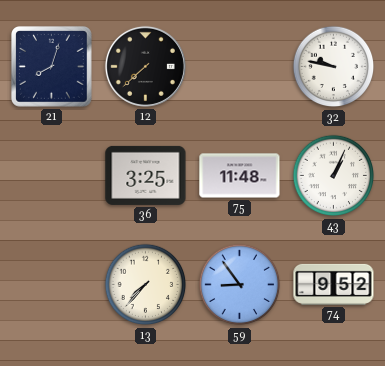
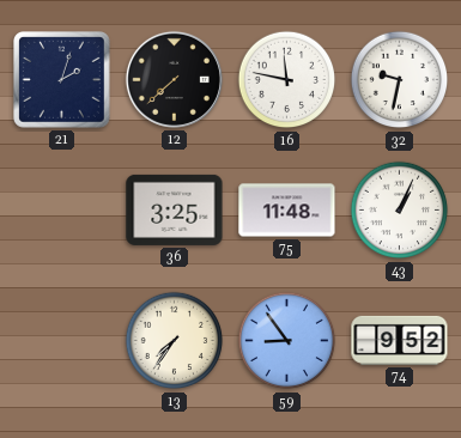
21: 8:03 -> 2:03 (62, 80)
16: none -> 11:47 (287, 80)
32: 9:47 -> 9:32 (400, 80)
13: 7:37 -> 7:36 (175, 341)
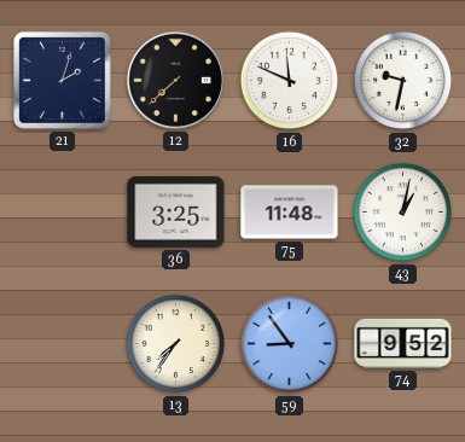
16: 11:47 -> 11:49 (290, 81)
43: 1:04 -> 1:02 (403, 213)
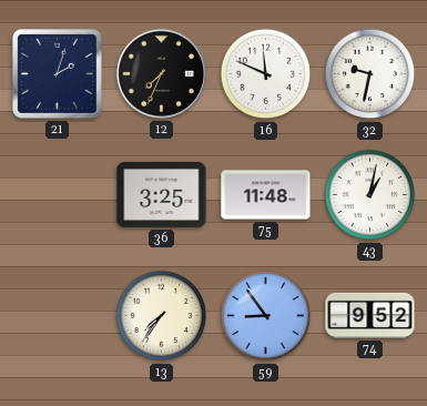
12: 7:38 -> 7:34 (161, 73)
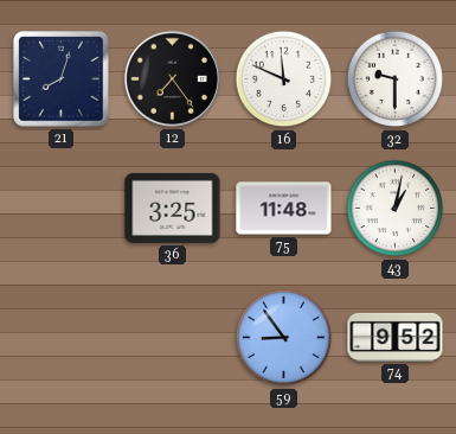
21: 2:03 -> 8:03 (62, 79)
12: 7:34 -> 7:24 (172, 78)
32: 9:32 -> 9:30 (396, 79)
13: 7:36 -> none (162, 316)
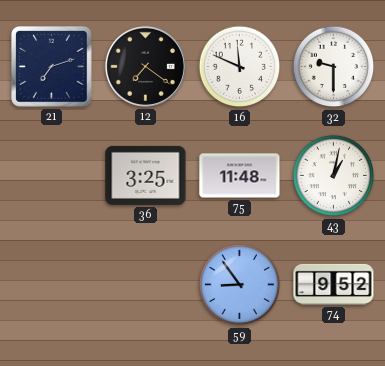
21: 8:03 -> 7:12 (52, 67)
12: 7:24 -> 7:21 (145, 66)
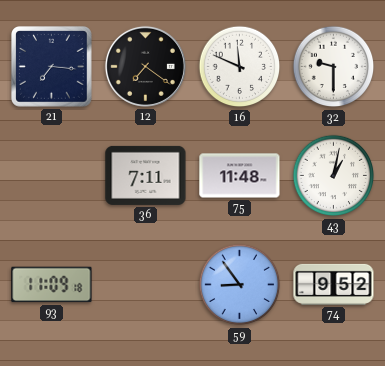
21: 7:12 -> 7:16 (52, 67)
36: 3:25 -> 7:11 (146, 175)
93: none -> 11:09 (52, 285)
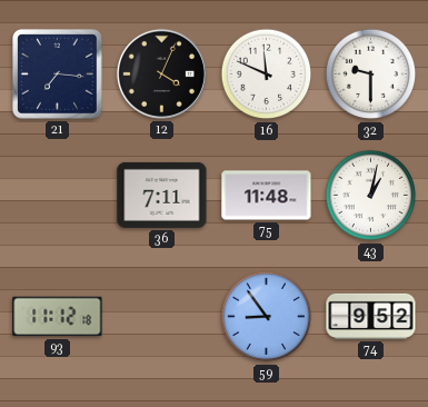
12: 7:21 -> 4:04 (161, 73)
93: 11:09 -> 11:12 (58, 317)
